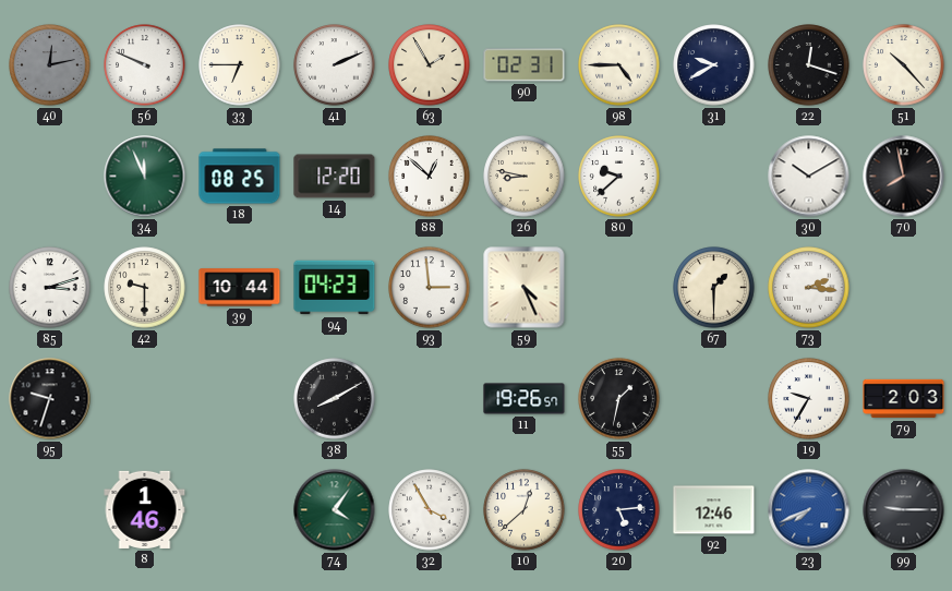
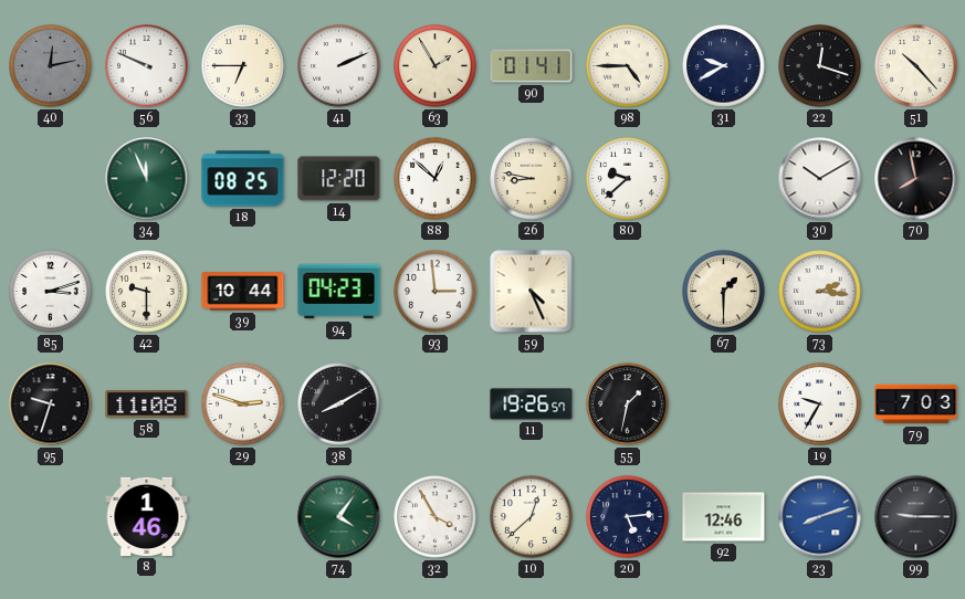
90: 02:31 -> 01:41 (532, 66)
58: none -> 11:08 (147, 404)
29: none -> 2:48 (243, 404)
79: 2:03 -> 7:03 (916, 404)
23: 7:41 -> 8:12 (820, 517)
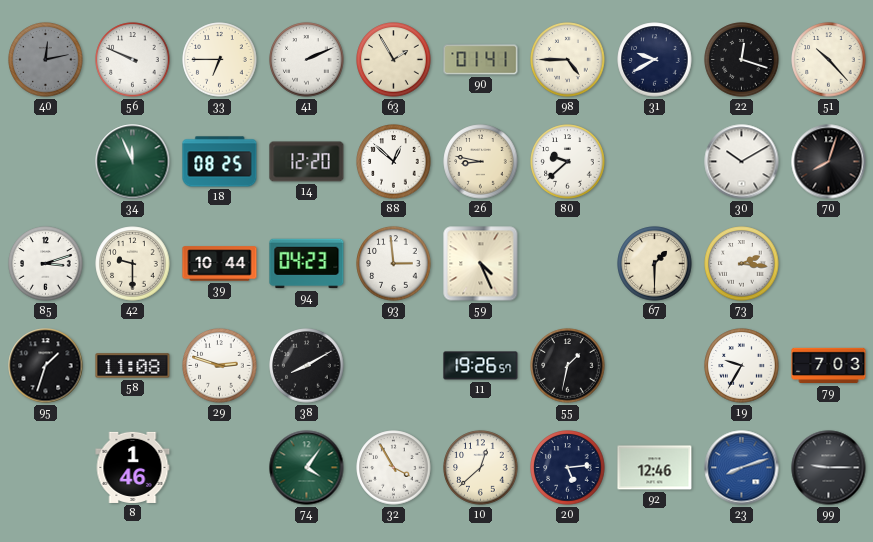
70: 7:58 -> 8:03 (829, 162)
95: 9:33 -> 1:33 (46, 366)
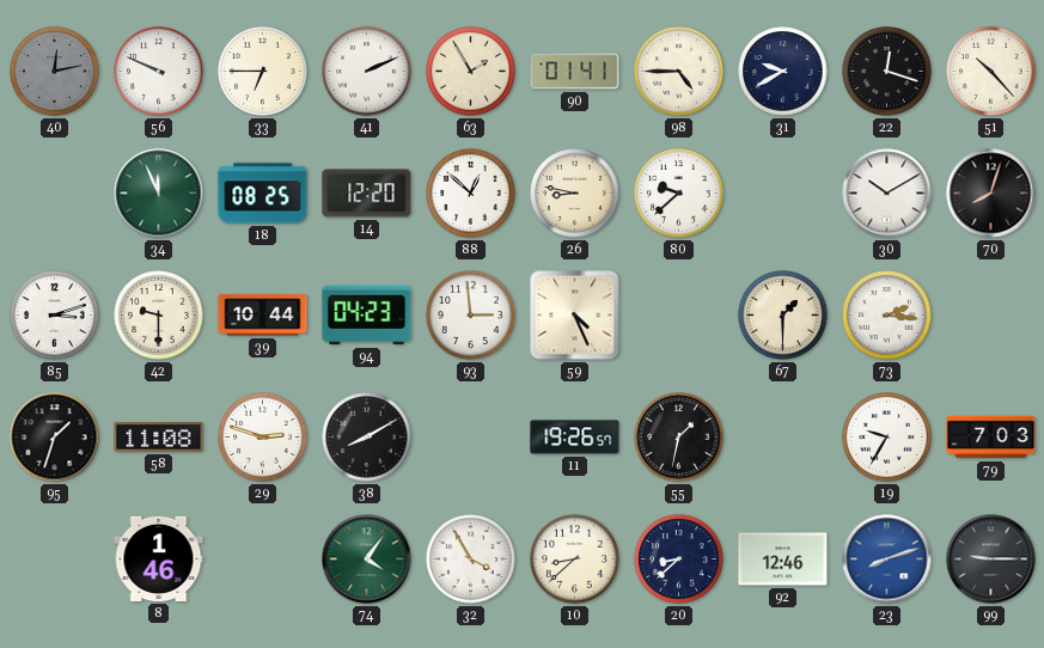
10: 12:38 -> 8:38 (575, 560)
20: 5:14 -> 8:38 (679, 560)
